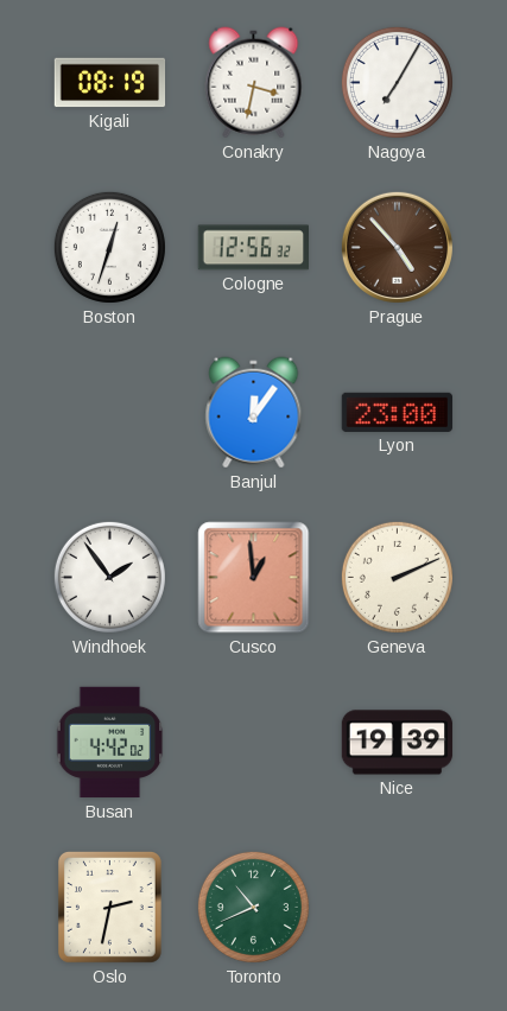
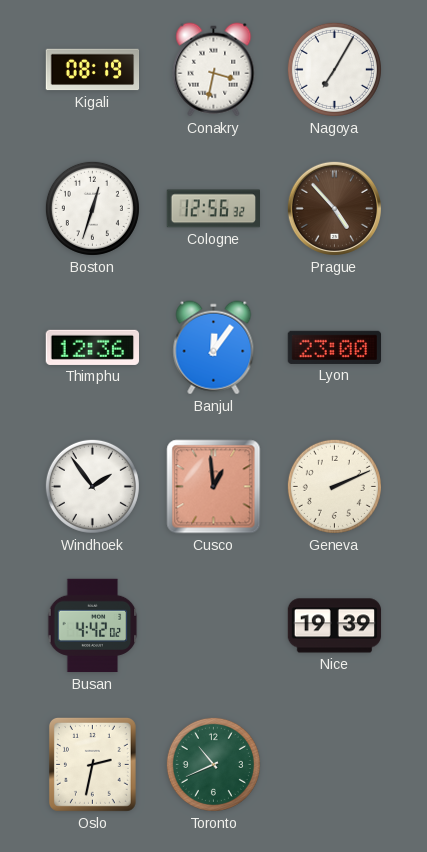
Thimphu: none -> 12:36 (92, 347)
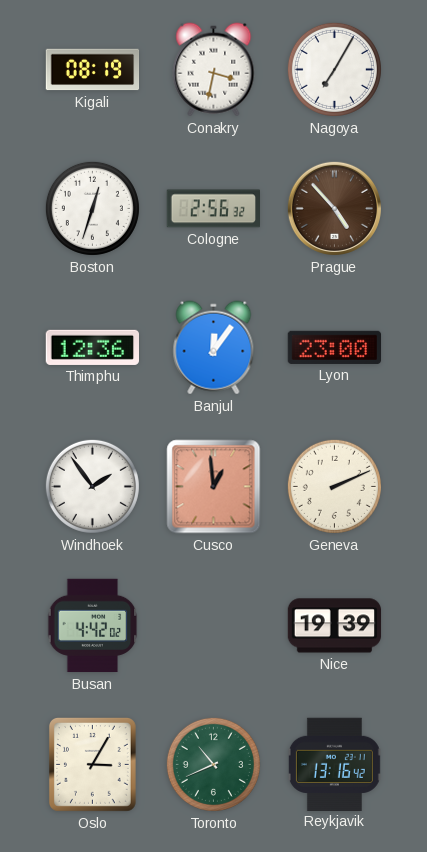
Cologne: 12:56 -> 2:56 (213, 209)
Oslo: 2:32 -> 3:05 (92, 765)
Reykjavik: none -> 13:16 (334, 764)
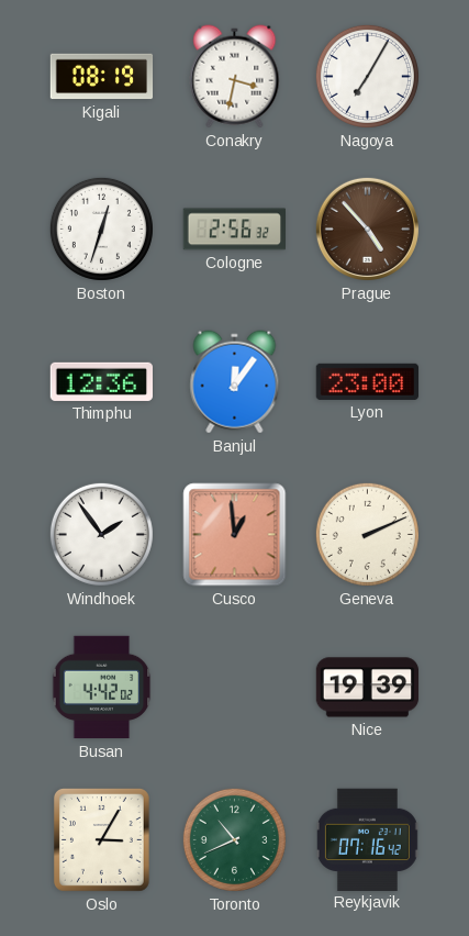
Reykjavik: 13:16 -> 07:16 (367, 839)
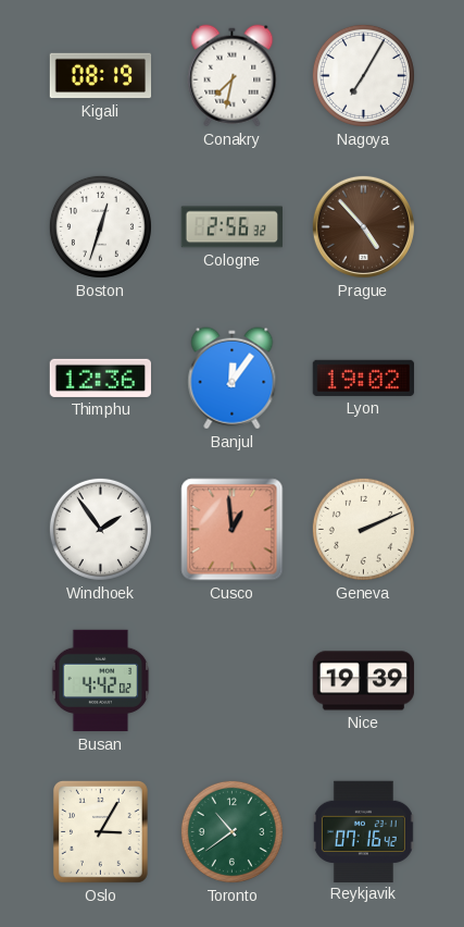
Conakry: 3:32 -> 7:32 (233, 76)
Lyon: 23:00 -> 19:02 (364, 378)
Toronto: 10:41 -> 10:39 (231, 831)
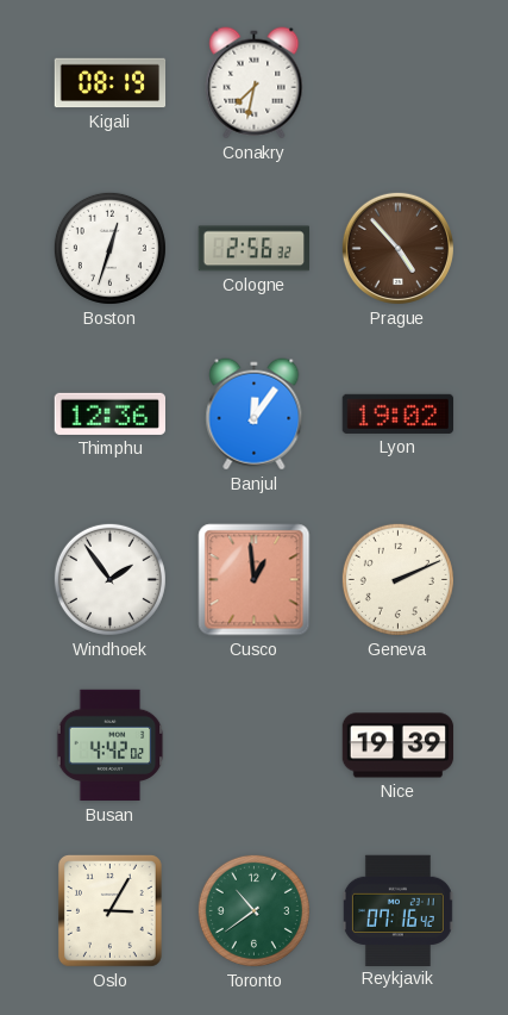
Nagoya: 7:05 -> none (363, 75)
